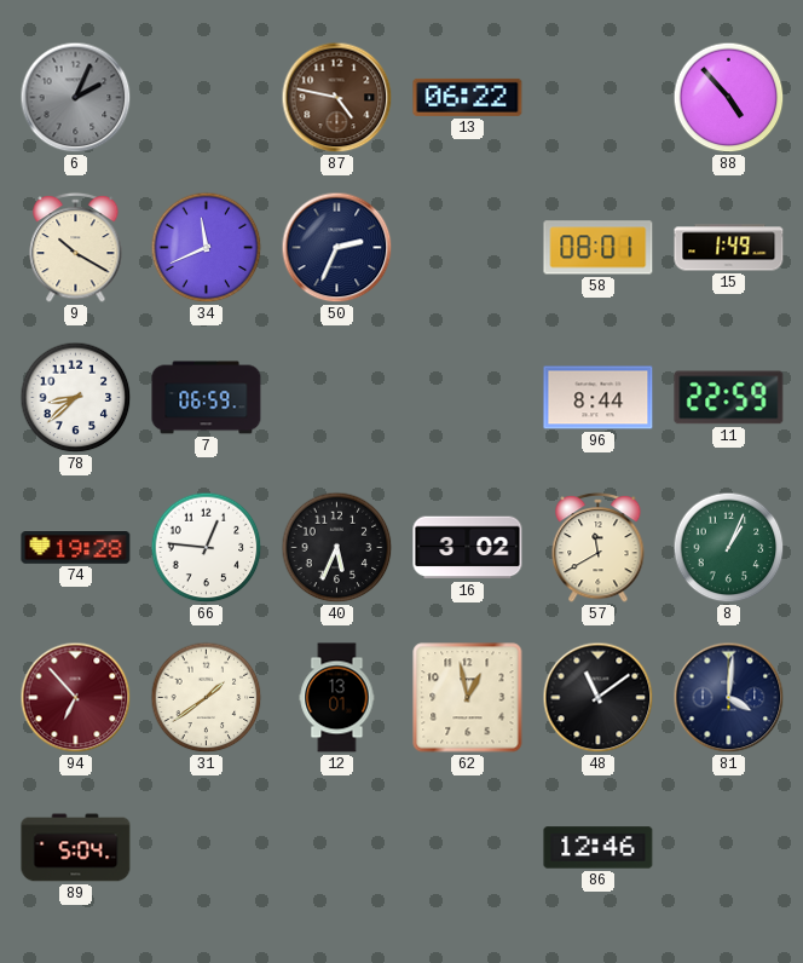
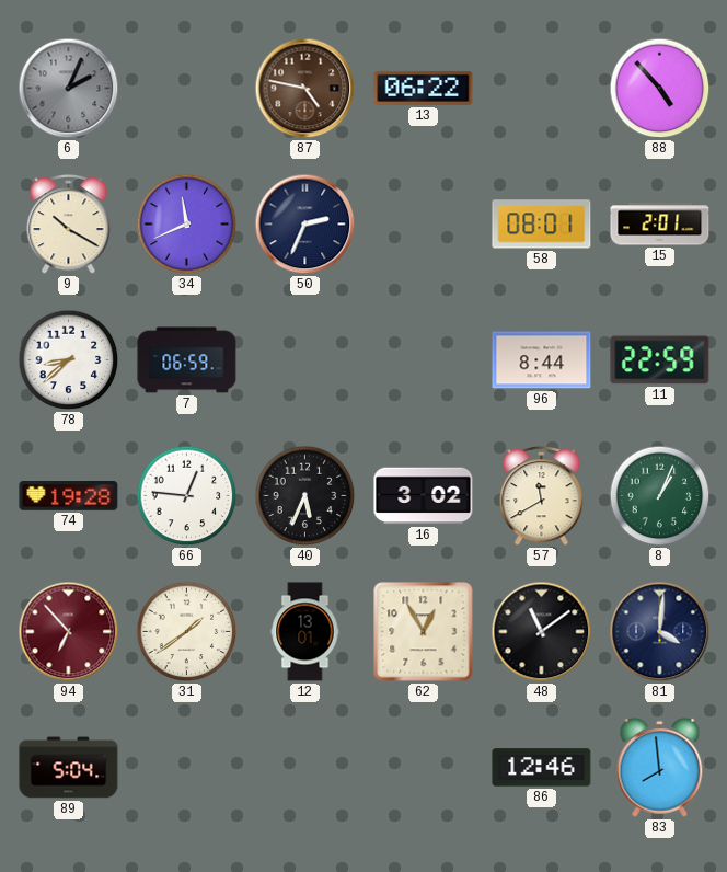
15: 1:49 -> 2:01 (660, 225)
62: 12:58 -> 12:55 (424, 632)
83: none -> 7:59 (660, 767)
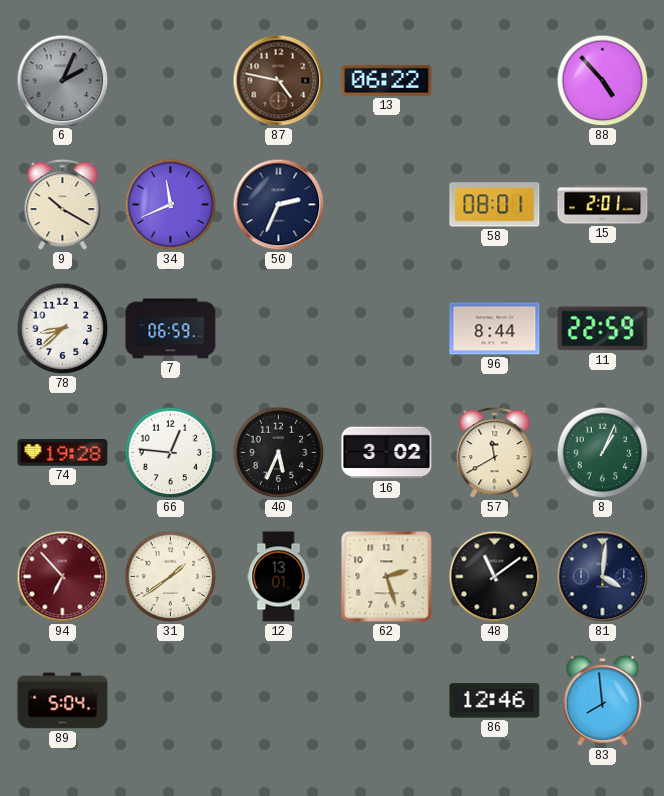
62: 12:55 -> 2:27 (387, 577)
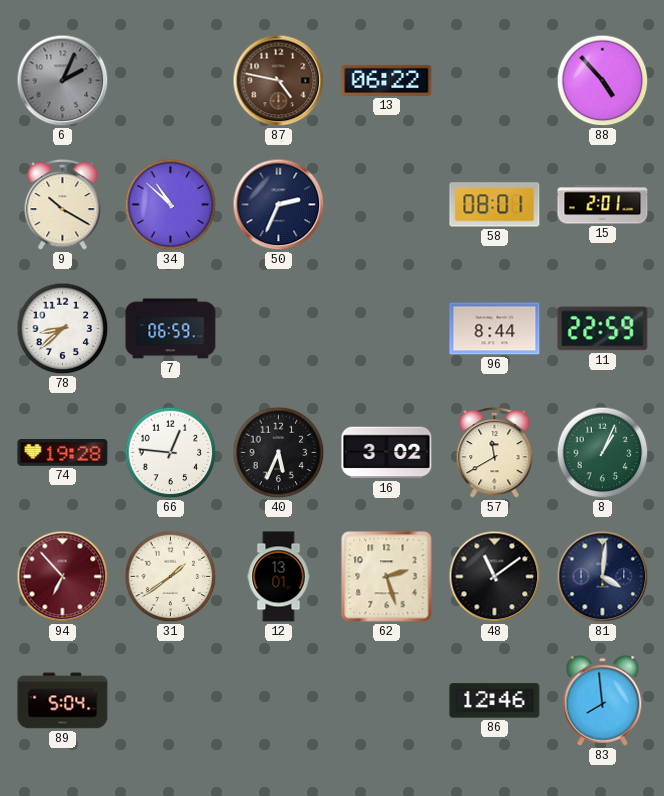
34: 11:41 -> 10:52 (171, 205)
